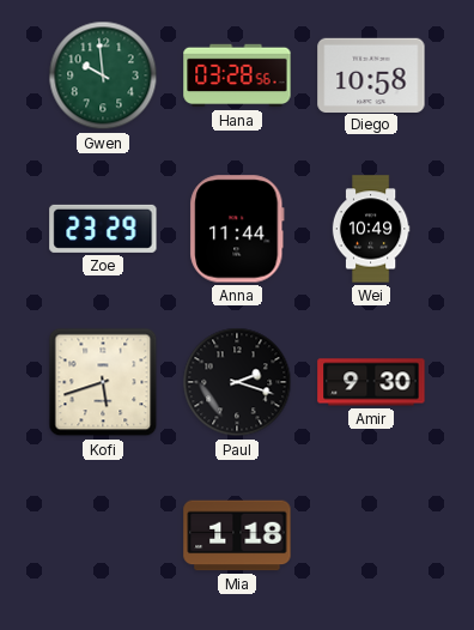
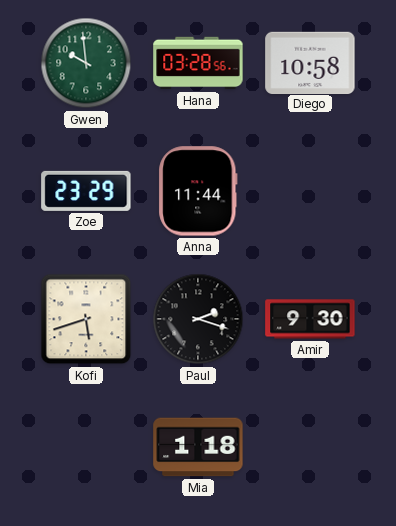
Wei: 10:49 -> none (371, 229)
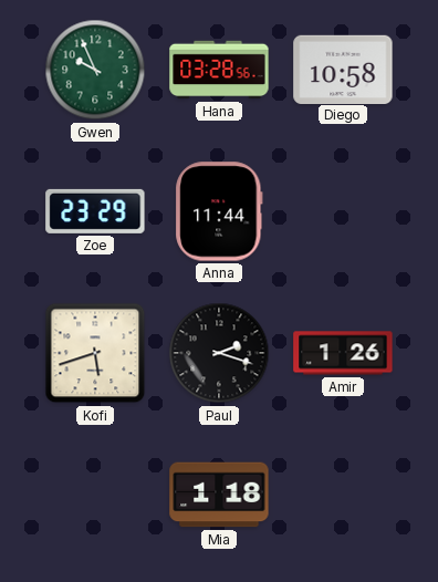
Gwen: 9:59 -> 9:56 (95, 70)
Amir: 9:30 -> 1:26 (343, 353)
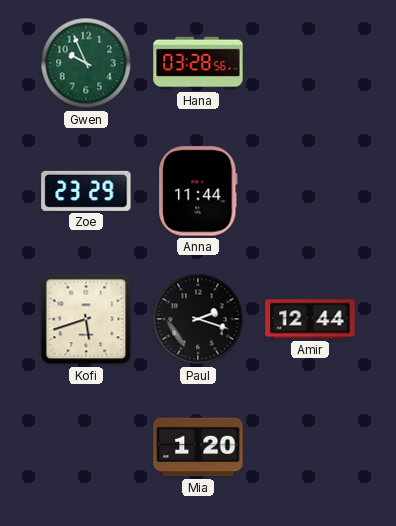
Diego: 10:58 -> none (343, 69)
Amir: 1:26 -> 12:44 (310, 319)
Mia: 1:18 -> 1:20 (198, 447)
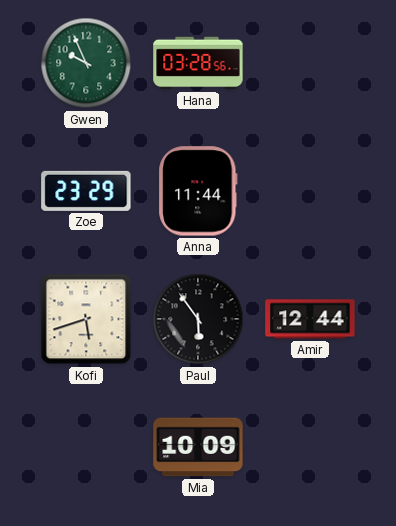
Paul: 2:18 -> 5:54 (198, 319)
Mia: 1:20 -> 10:09 (198, 447)
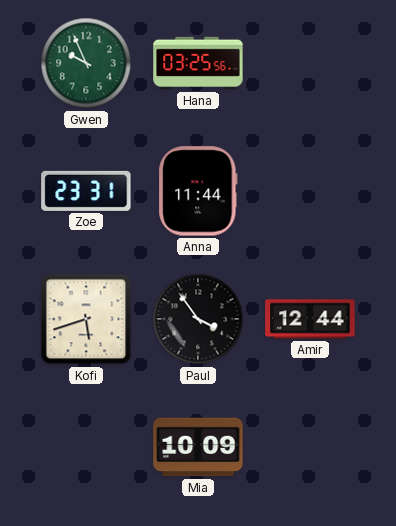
Hana: 03:28 -> 03:25 (198, 63)
Zoe: 23:29 -> 23:31 (86, 191)
Paul: 5:54 -> 3:54 (198, 319)
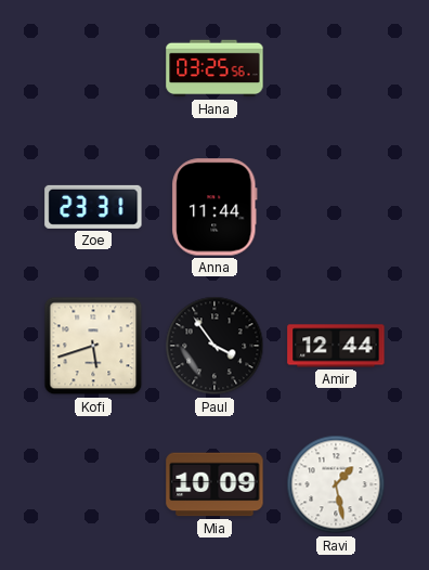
Gwen: 9:56 -> none (86, 63)
Ravi: none -> 1:28 (336, 484)
